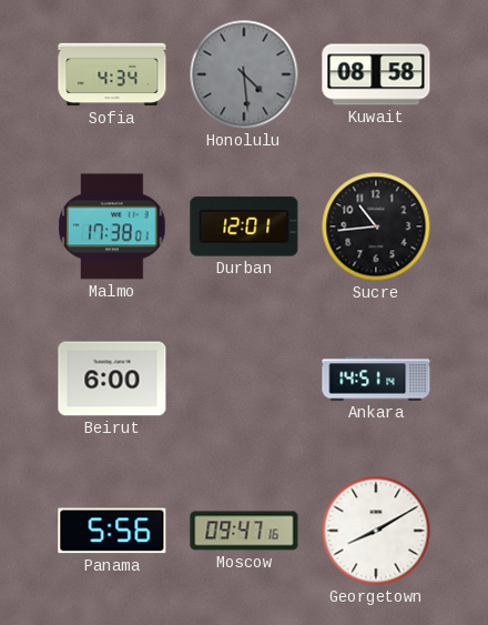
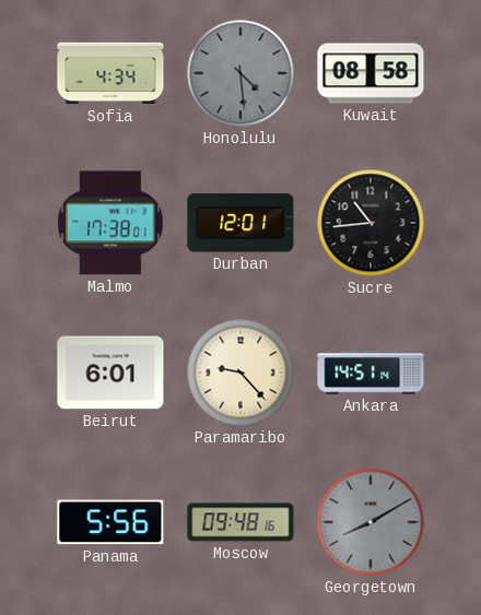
Beirut: 6:00 -> 6:01 (110, 372)
Paramaribo: none -> 9:23 (241, 372)
Moscow: 09:47 -> 09:48 (241, 522)
Georgetown dial: white -> grey (371, 522)
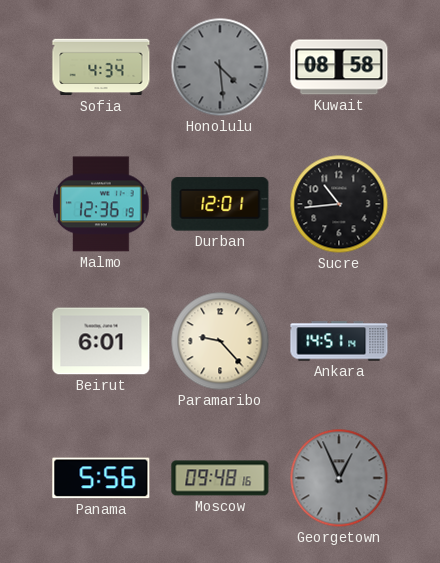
Malmo: 17:38 -> 12:36 (101, 204)
Georgetown: 8:10 -> 12:56 (339, 478)
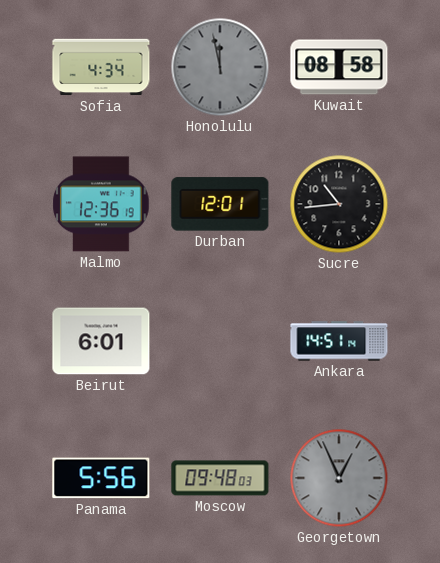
Honolulu: 4:29 -> 11:58 (220, 67)
Paramaribo: 9:23 -> none (220, 341)
Moscow: 09:48:16 -> 09:48:03 (220, 478)
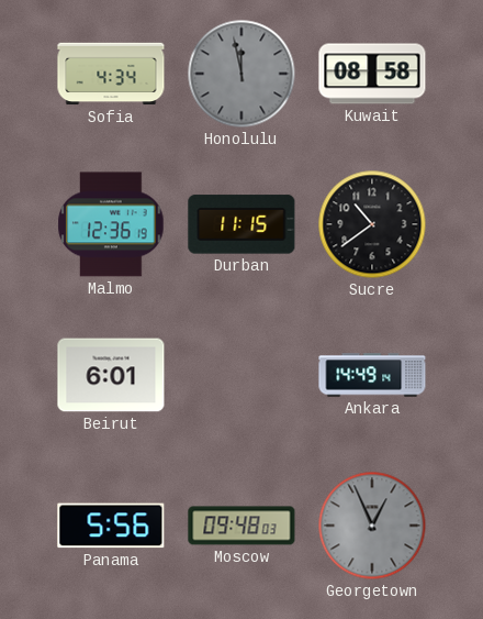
Durban: 12:01 -> 11:15 (241, 224)
Sucre: 10:44 -> 10:39 (372, 224)
Ankara: 14:51 -> 14:49 (372, 375)
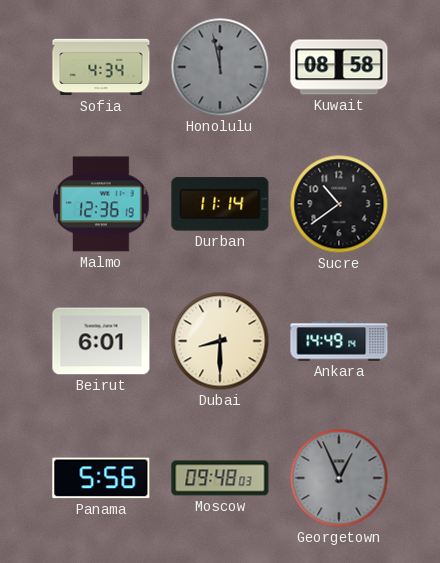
Durban: 11:15 -> 11:14 (220, 204)
Dubai: none -> 8:30 (220, 341)
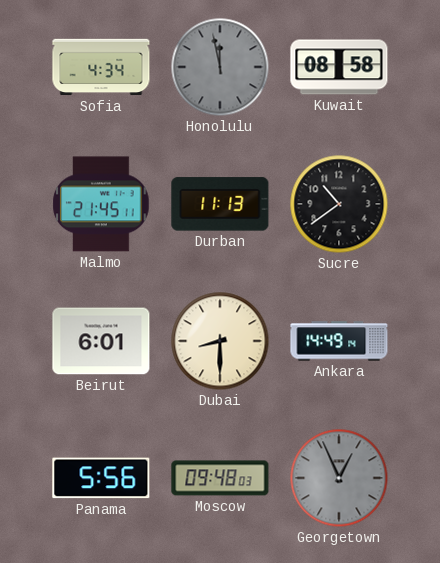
Malmo: 12:36 -> 21:45 (101, 204)
Durban: 11:14 -> 11:13 (220, 204)
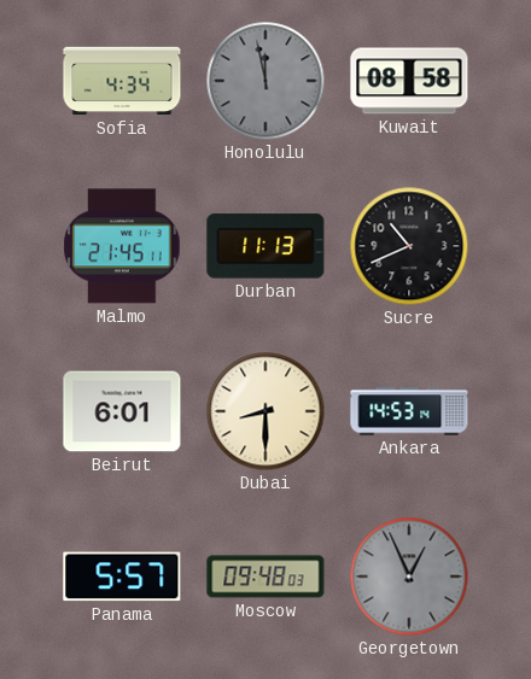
Sucre: 10:39 -> 10:41 (409, 246)
Ankara: 14:49 -> 14:53 (409, 411)
Panama: 5:56 -> 5:57 (122, 576)
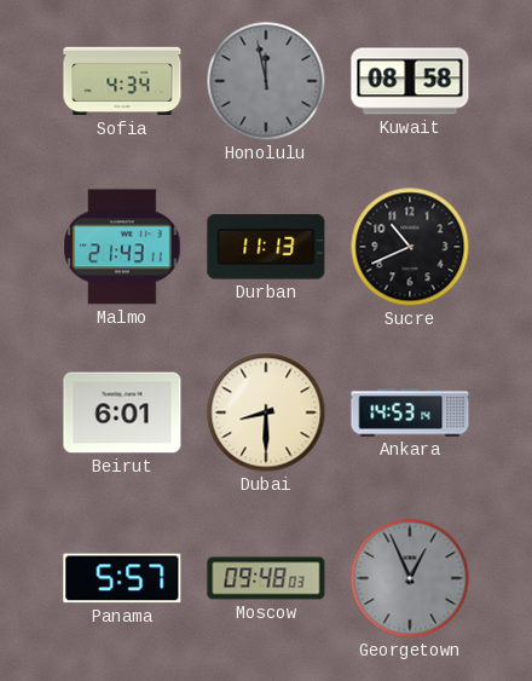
Malmo: 21:45 -> 21:43 (122, 247)
